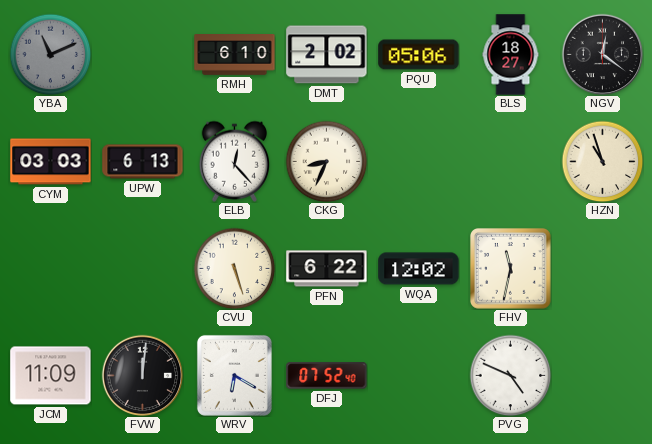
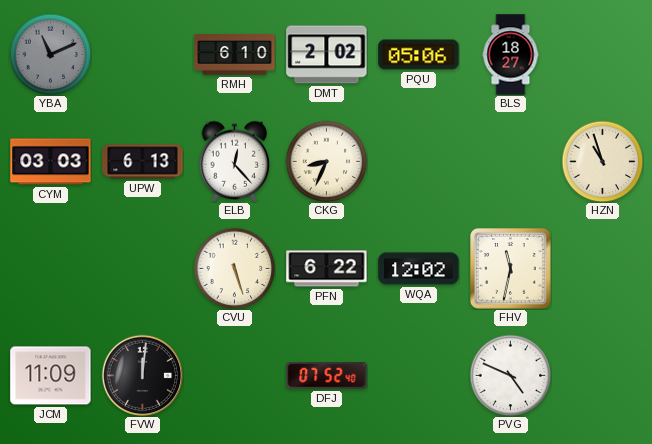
NGV: 12:21 -> none (602, 54)
WRV: 6:20 -> none (234, 375)
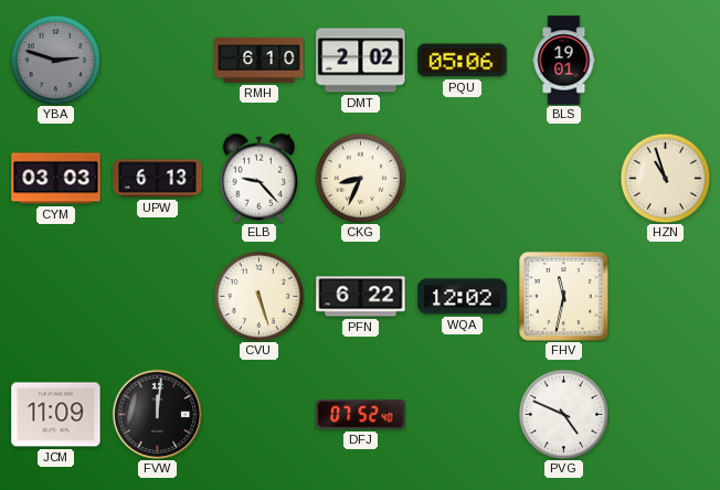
YBA: 11:11 -> 2:48 (55, 60)
BLS: 18:27 -> 19:01 (564, 61)
ELB: 12:23 -> 9:23 (258, 178)
